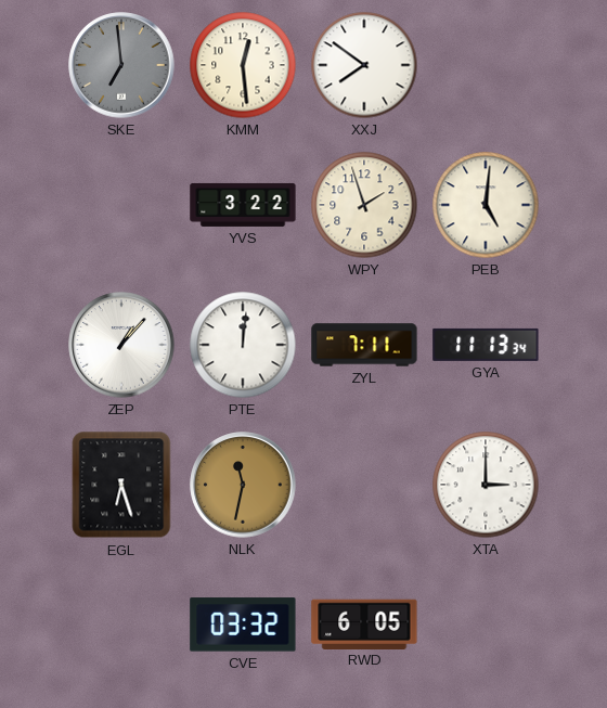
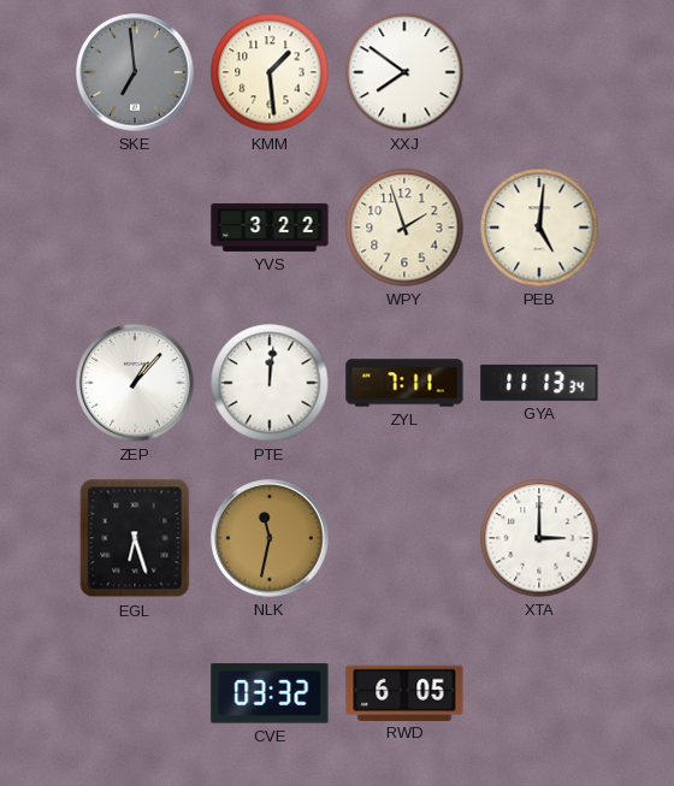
KMM: 12:29 -> 1:29 (270, 72)
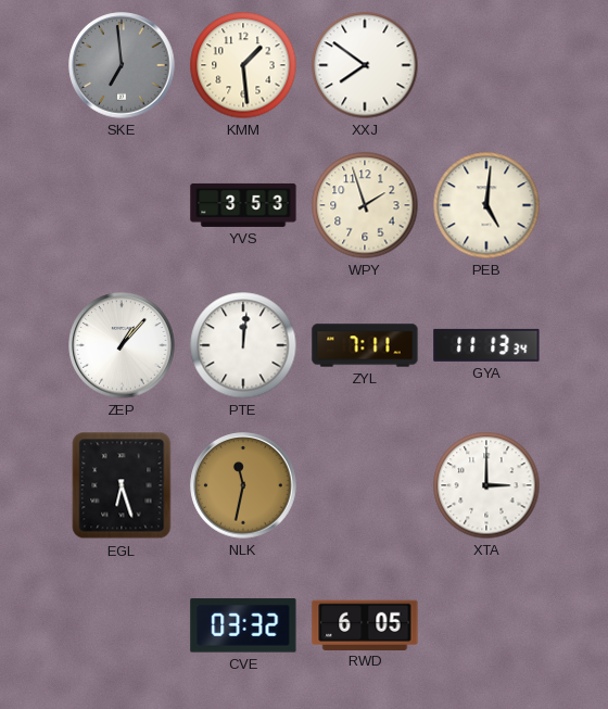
YVS: 3:22 -> 3:53 (243, 205)
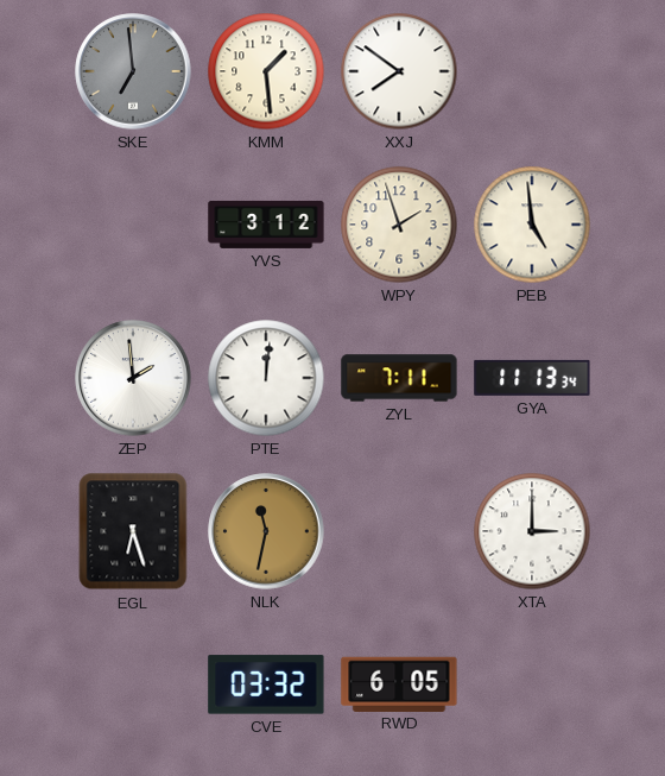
YVS: 3:53 -> 3:12 (266, 225)
PEB: 5:01 -> 4:59 (532, 225)
ZEP: 1:07 -> 1:59 (133, 378)
